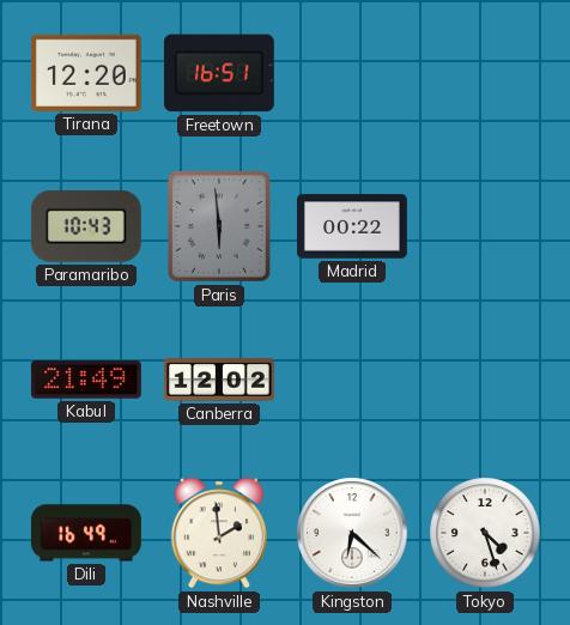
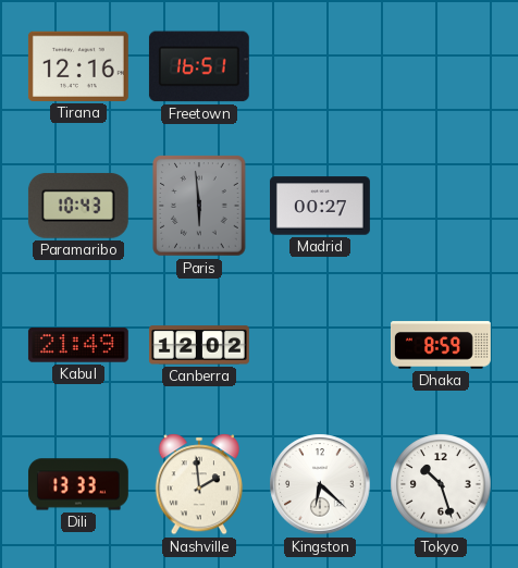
Tirana: 12:20 -> 12:16 (78, 66)
Madrid: 00:22 -> 00:27 (320, 206)
Dhaka: none -> 8:59 (441, 345)
Dili: 16:49 -> 13:33 (78, 484)
Tokyo: 4:27 -> 10:27 (441, 484)
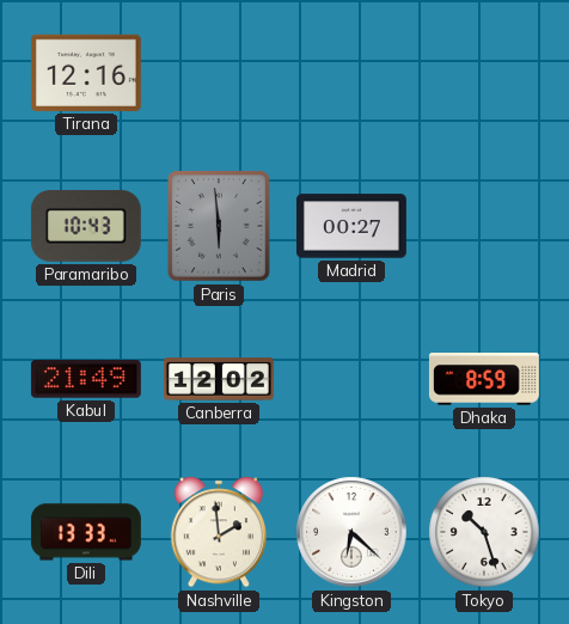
Freetown: 16:51 -> none (199, 66)
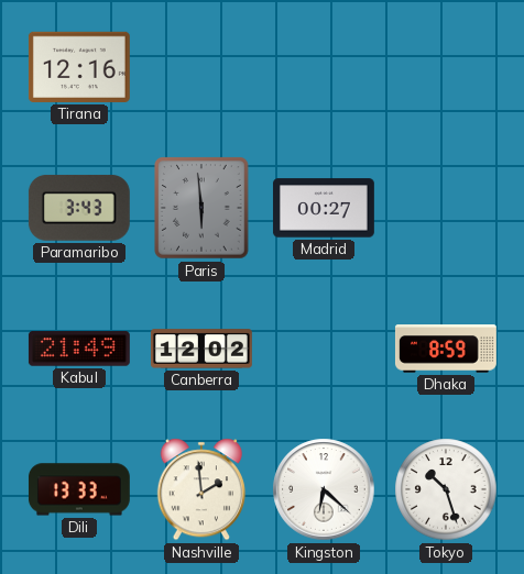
Paramaribo: 10:43 -> 3:43 (79, 208)
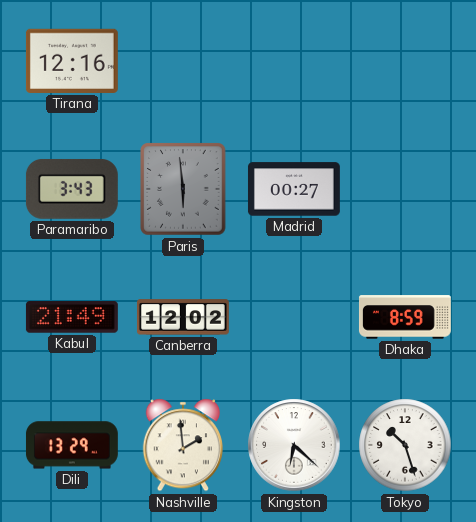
Dili: 13:33 -> 13:29 (72, 445)
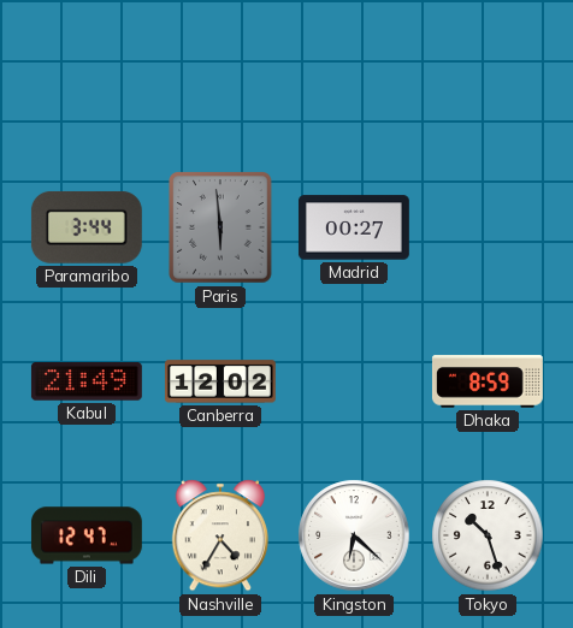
Tirana: 12:16 -> none (72, 61)
Paramaribo: 3:43 -> 3:44 (87, 227)
Dili: 13:29 -> 12:47 (87, 535)
Nashville: 1:59 -> 4:35 (220, 535)
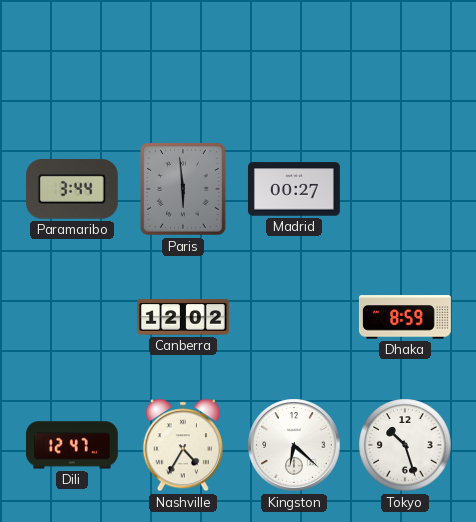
Kabul: 21:49 -> none (87, 381)
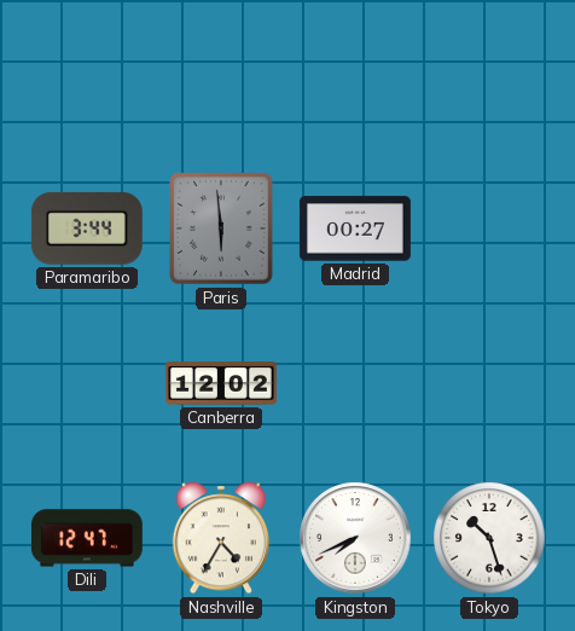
Dhaka: 8:59 -> none (405, 317)
Kingston: 6:22 -> 7:41 (355, 538)
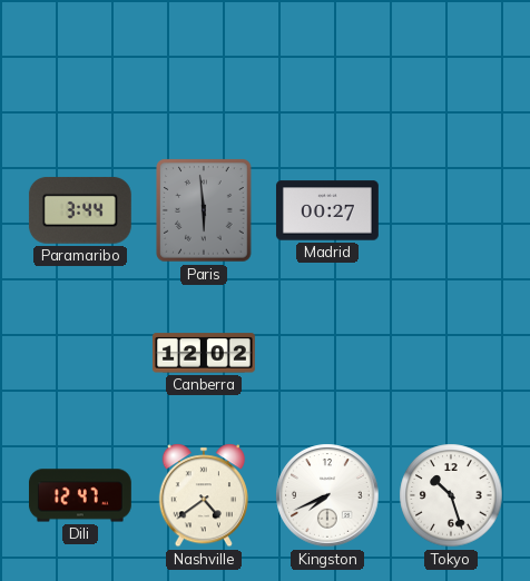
Nashville: 4:35 -> 4:39 (204, 495)
